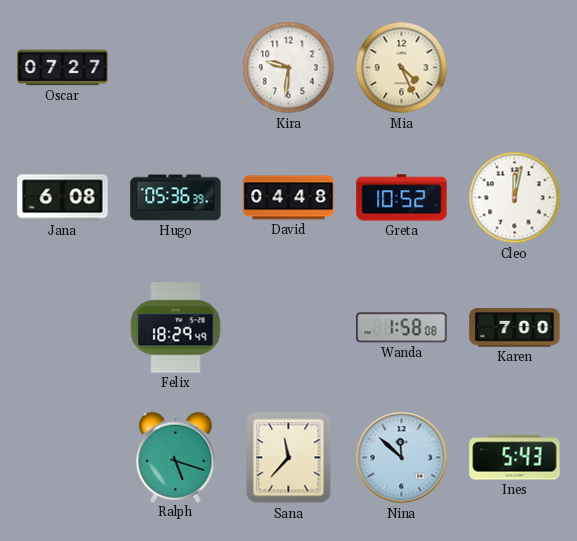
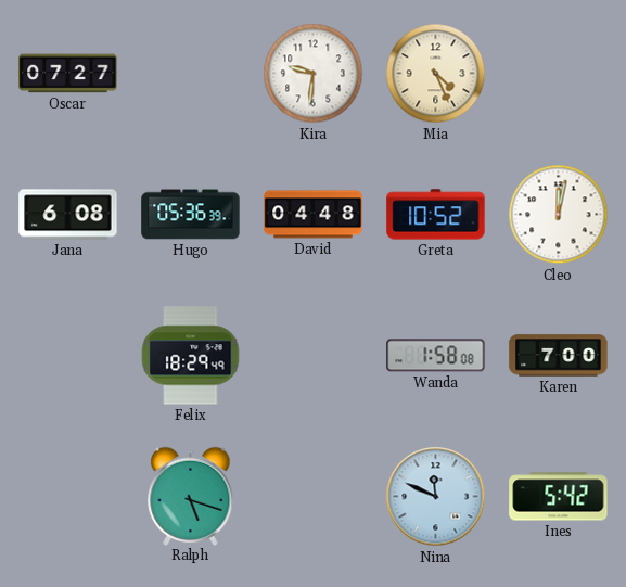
Sana: 11:37 -> none (289, 458)
Nina: 11:52 -> 11:49 (436, 497)
Ines: 5:43 -> 5:42 (559, 497)
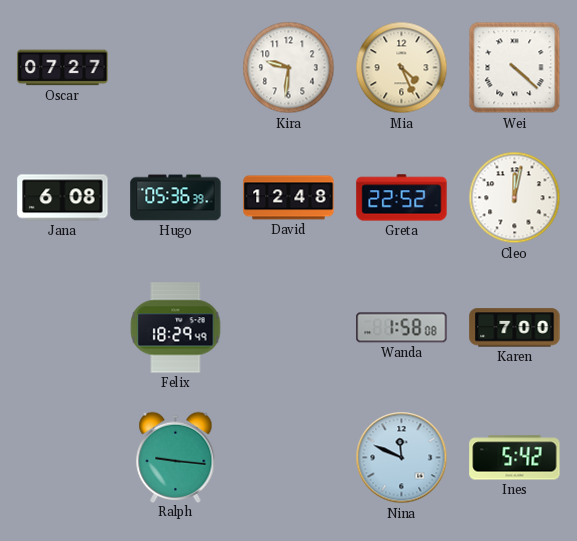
Wei: none -> 4:22 (515, 68)
David: 04:48 -> 12:48 (289, 198)
Greta: 10:52 -> 22:52 (402, 198)
Ralph: 5:18 -> 9:16 (176, 457)
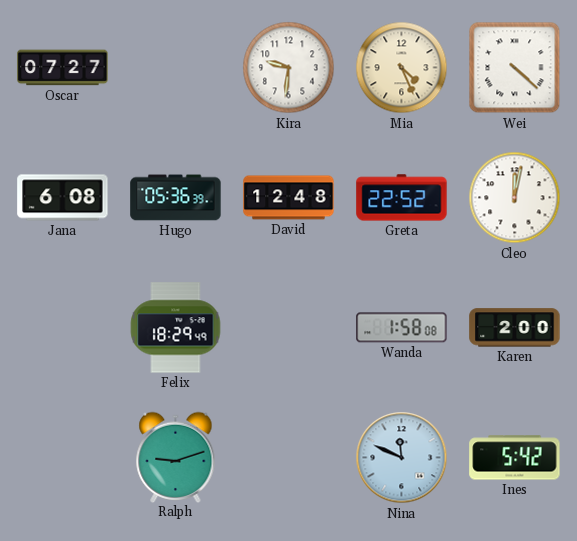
Karen: 7:00 -> 2:00 (515, 328)
Ralph: 9:16 -> 9:12 (176, 457)
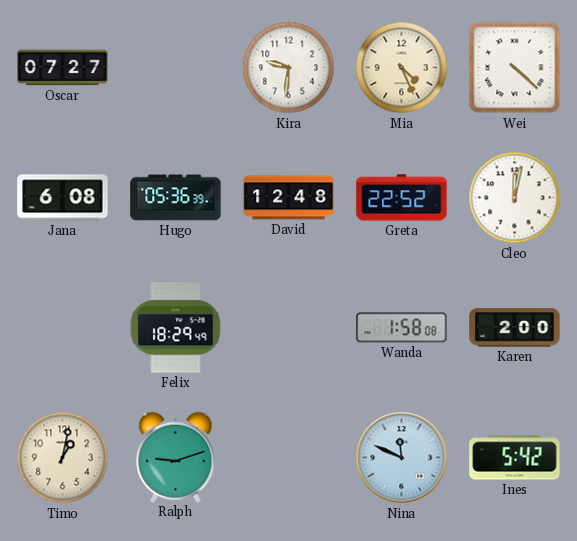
Timo: none -> 1:02 (63, 458)
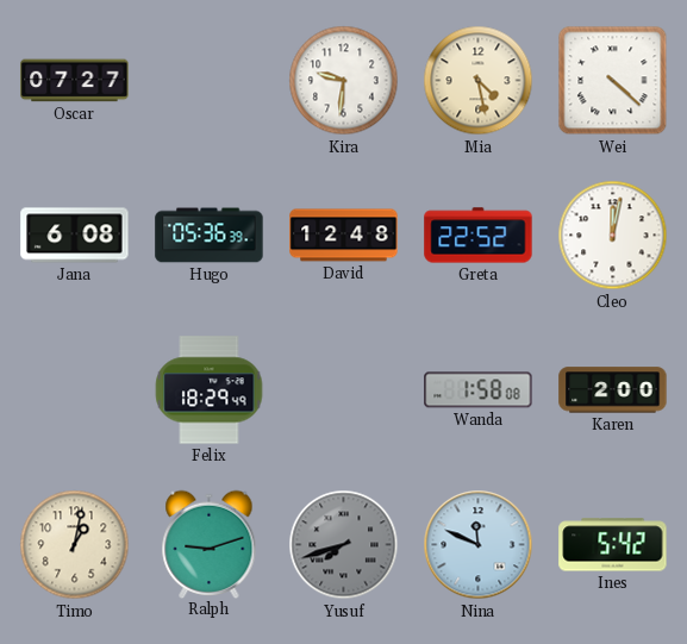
Mia: 4:26 -> 4:28 (479, 81)
Yusuf: none -> 7:42 (344, 545)
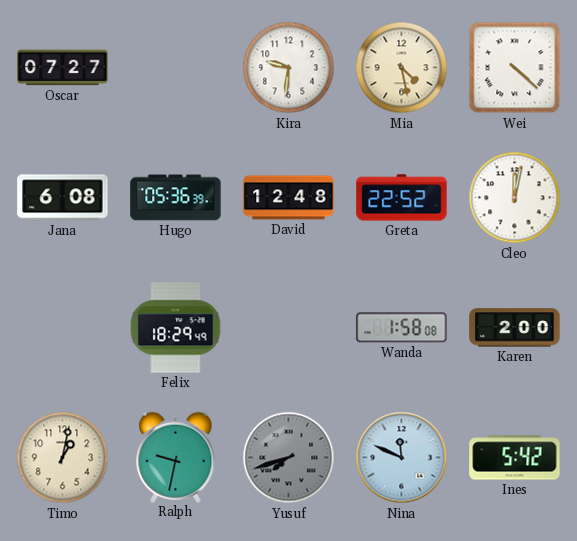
Ralph: 9:12 -> 9:32 (176, 457)
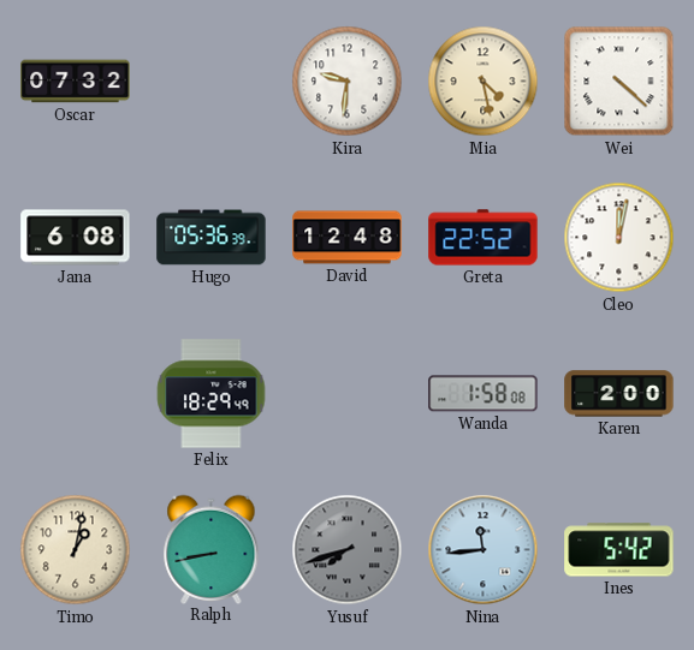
Oscar: 07:27 -> 07:32 (76, 82)
Ralph: 9:32 -> 8:43 (212, 549)
Nina: 11:49 -> 11:44 (484, 550)
